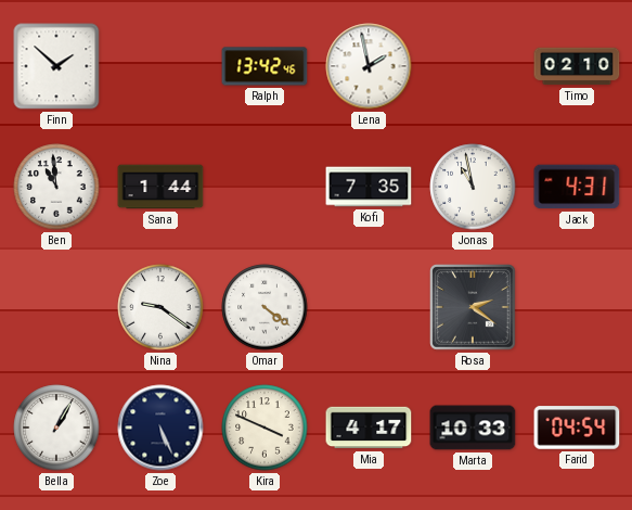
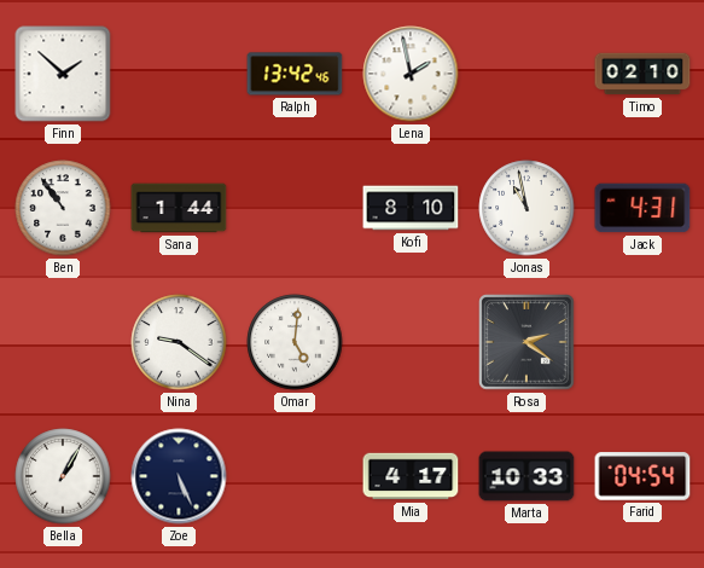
Ben: 10:59 -> 10:54 (63, 208)
Kofi: 7:35 -> 8:10 (411, 208)
Omar: 4:21 -> 5:01 (295, 342)
Kira: 3:49 -> none (265, 428)
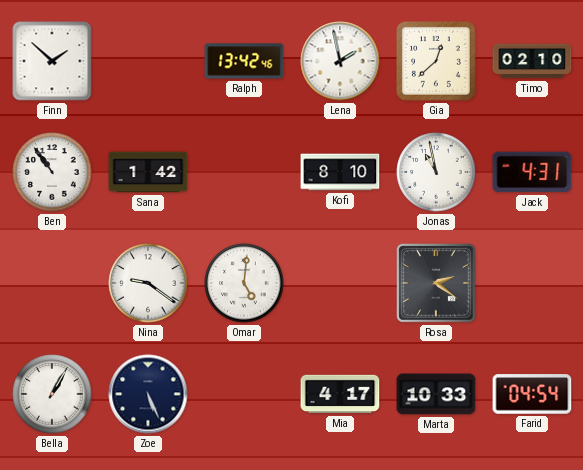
Gia: none -> 12:38 (436, 61)
Sana: 1:44 -> 1:42 (148, 172)
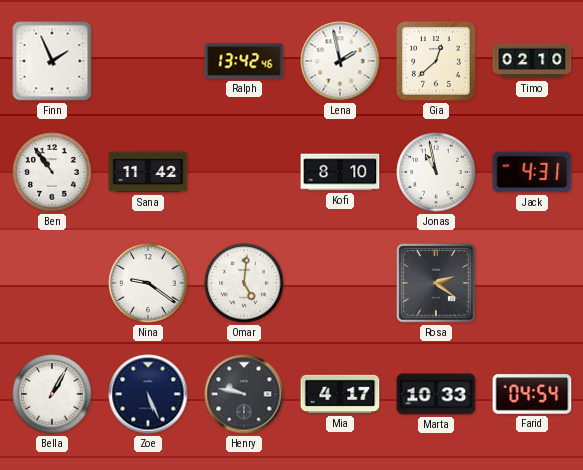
Finn: 1:52 -> 1:56 (52, 61)
Sana: 1:42 -> 11:42 (148, 172)
Henry: none -> 9:47 (244, 394)
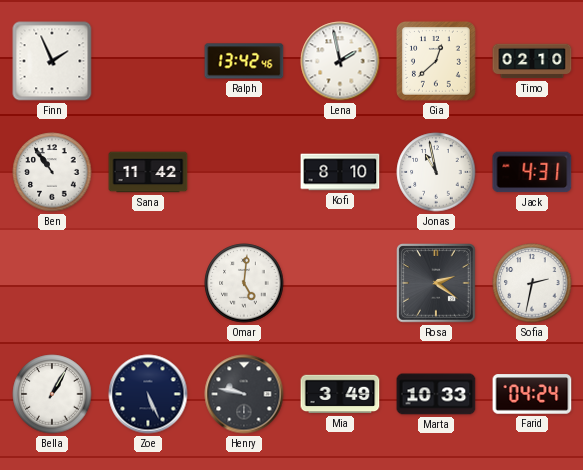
Nina: 9:21 -> none (148, 283)
Sofia: none -> 2:32 (532, 283)
Mia: 4:17 -> 3:49 (340, 394)
Farid: 04:54 -> 04:24 (532, 394)
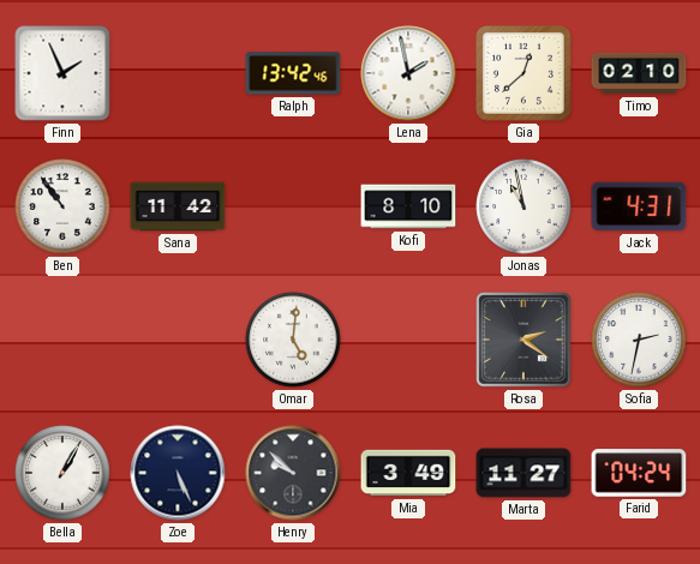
Henry: 9:47 -> 9:52 (293, 473)
Marta: 10:33 -> 11:27 (523, 473)
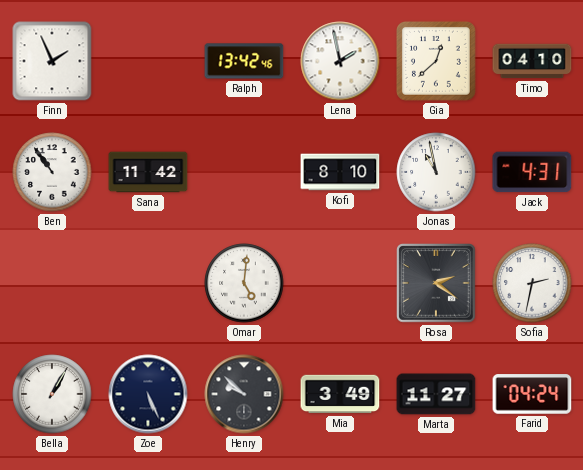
Timo: 02:10 -> 04:10 (532, 61)
